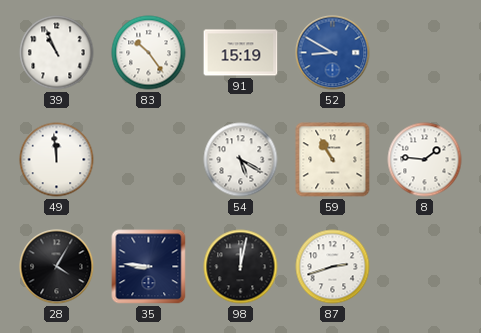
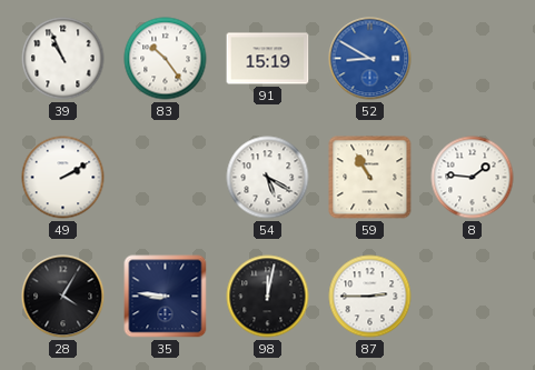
49: 11:59 -> 2:10 (63, 178)
87: 2:42 -> 2:45 (370, 297)
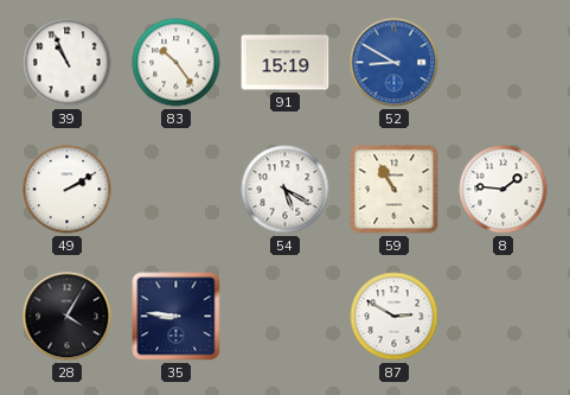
98: 12:02 -> none (268, 297)
87: 2:45 -> 2:50 (395, 317)
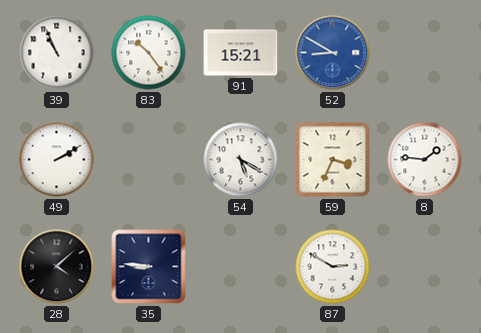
91: 15:19 -> 15:21 (241, 53)
59: 10:55 -> 3:34 (333, 160)
28: 4:05 -> 4:08 (57, 267)
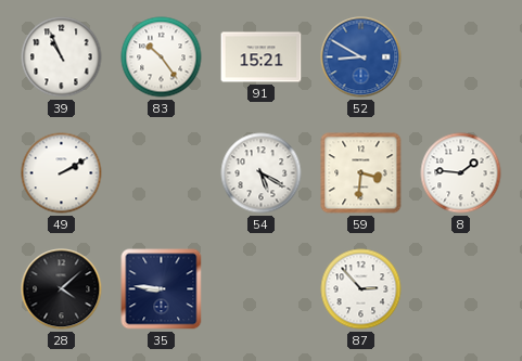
59: 3:34 -> 3:31 (361, 173)
87: 2:50 -> 2:53 (361, 289)
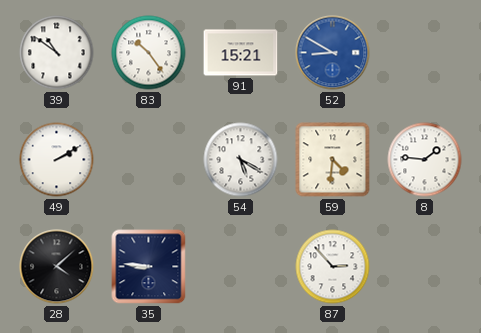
39: 10:56 -> 10:51 (57, 53)
59: 3:31 -> 4:31 (333, 160)
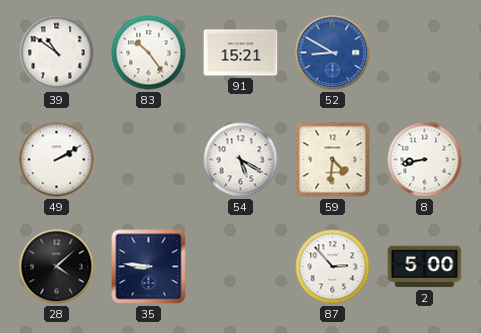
8: 1:46 -> 8:43 (425, 160)
2: none -> 5:00 (425, 267)
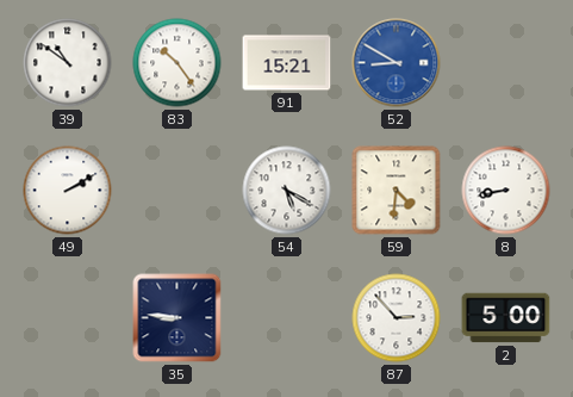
28: 4:08 -> none (57, 267)
